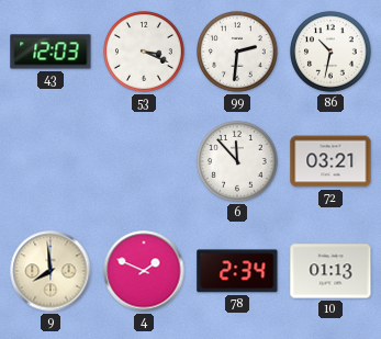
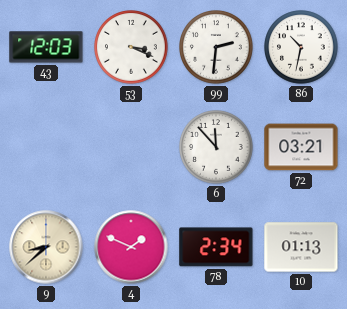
9: 7:59 -> 8:38 (46, 247)
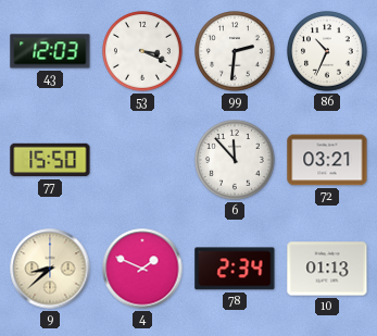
86: 10:32 -> 10:34 (328, 52)
77: none -> 15:50 (50, 160)
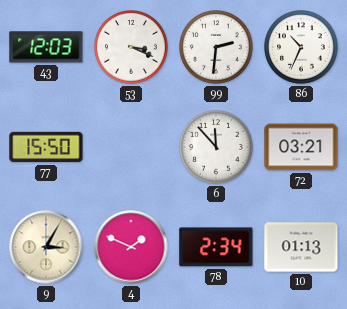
9: 8:38 -> 3:05 (46, 247)
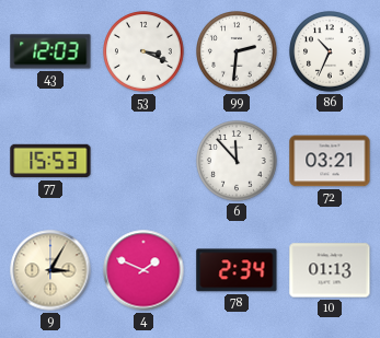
77: 15:50 -> 15:53 (50, 161)
